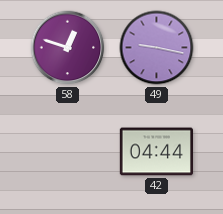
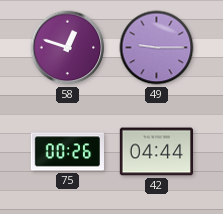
49: 9:17 -> 9:15 (157, 48)
75: none -> 00:26 (67, 152)
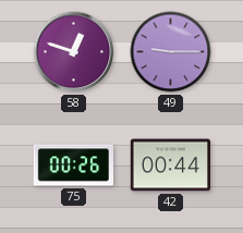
42: 04:44 -> 00:44 (171, 165)
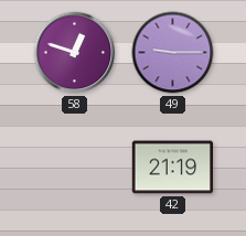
75: 00:26 -> none (73, 165)
42: 00:44 -> 21:19 (173, 168)
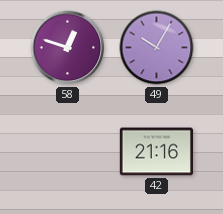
49: 9:15 -> 10:05 (157, 48)
42: 21:19 -> 21:16 (157, 152)
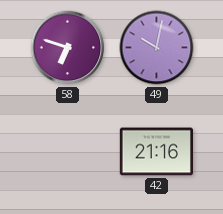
58: 12:48 -> 6:48 (68, 48)
49: 10:05 -> 10:02 (157, 48)
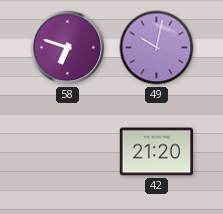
42: 21:16 -> 21:20 (157, 152)
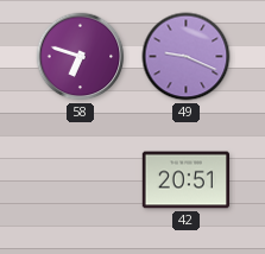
49: 10:02 -> 9:19 (187, 57)
42: 21:20 -> 20:51 (187, 180)
